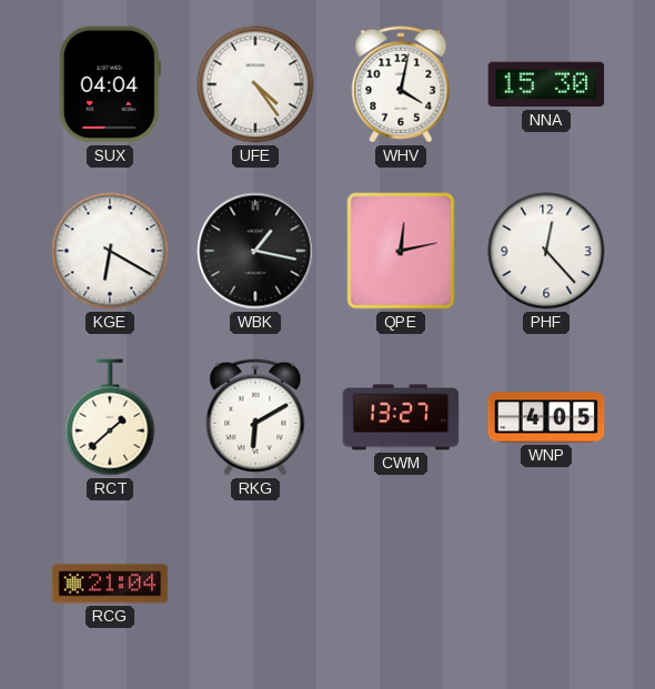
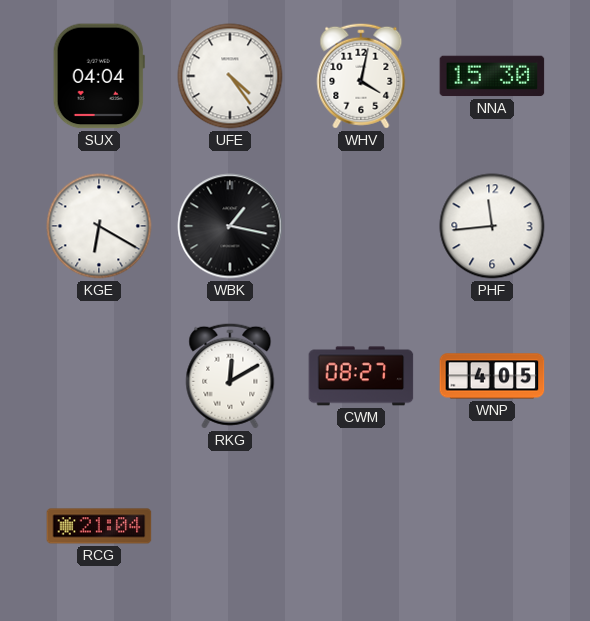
QPE: 12:13 -> none (401, 251)
PHF: 12:23 -> 11:44 (492, 226)
RCT: 1:38 -> none (110, 417)
RKG: 6:10 -> 12:10 (230, 376)
CWM: 13:27 -> 08:27 (361, 376)
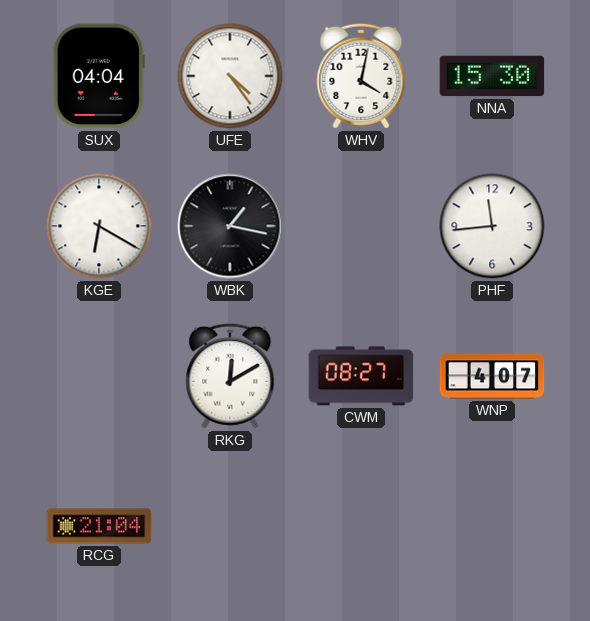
WNP: 4:05 -> 4:07 (492, 376)
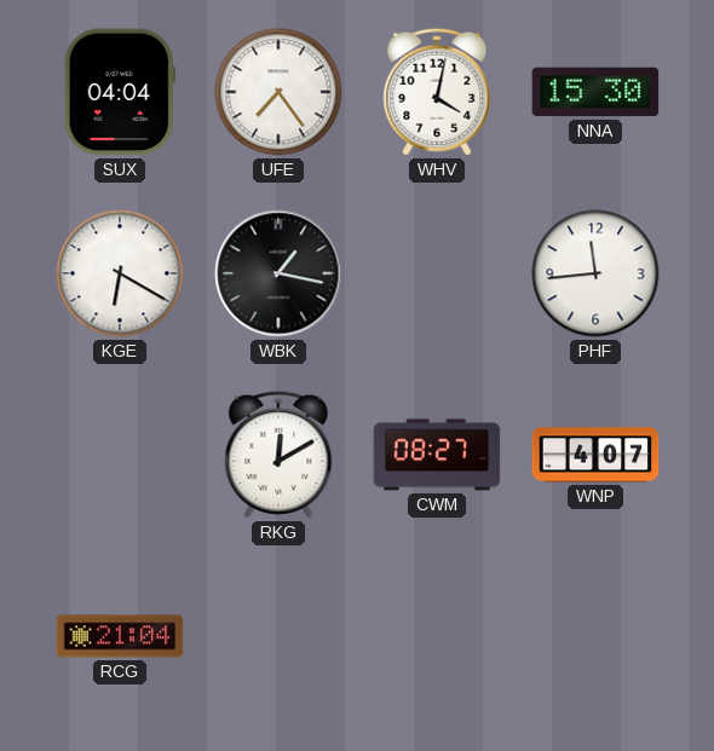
UFE: 4:24 -> 7:24 (278, 92)
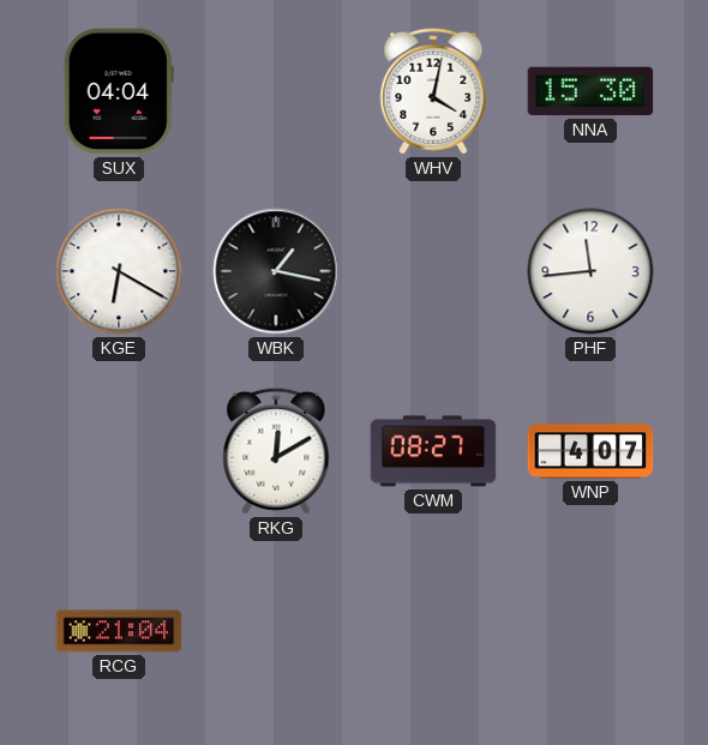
UFE: 7:24 -> none (278, 92)
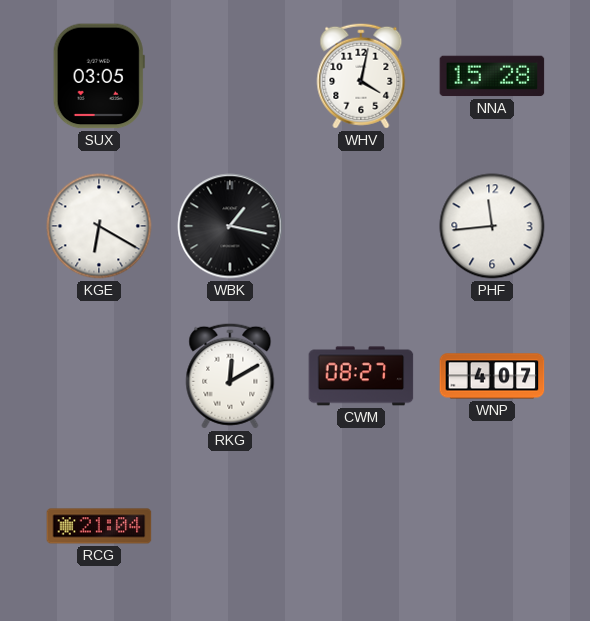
SUX: 04:04 -> 03:05 (99, 76)
NNA: 15:30 -> 15:28 (492, 76)
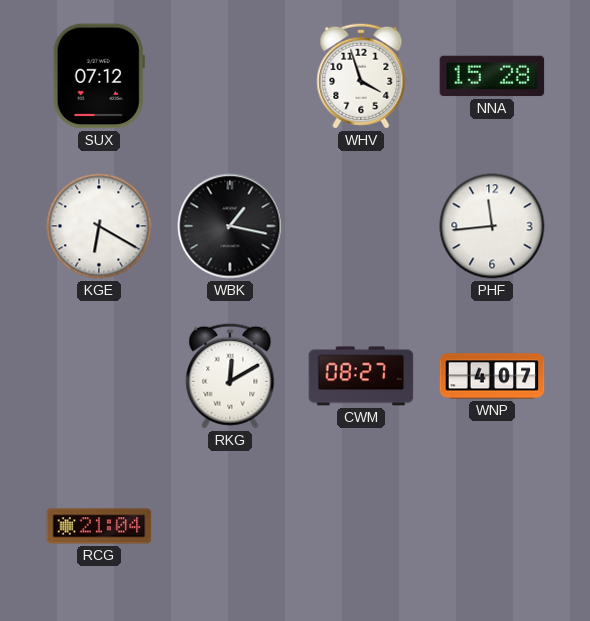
SUX: 03:05 -> 07:12 (99, 76)
WHV: 4:02 -> 3:57 (361, 76)
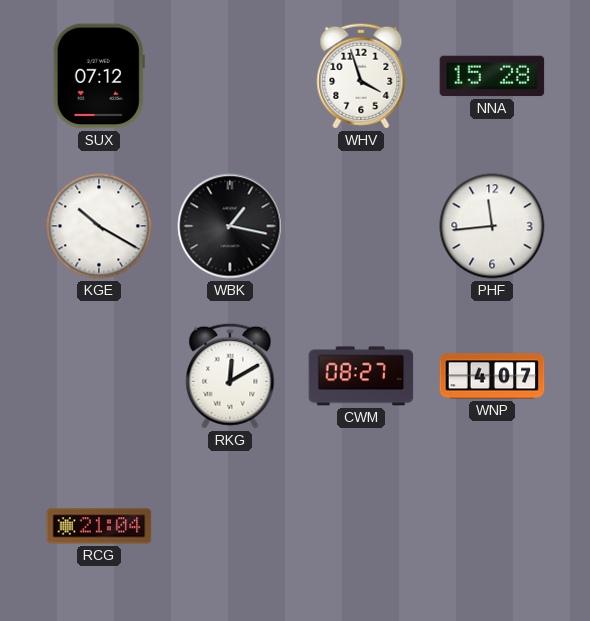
KGE: 6:20 -> 10:20 (99, 226)
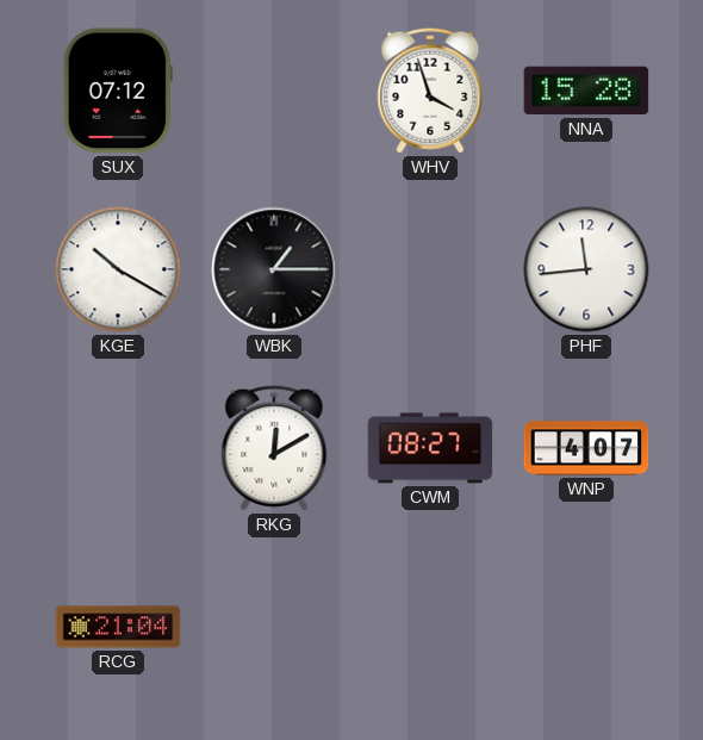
WBK: 1:17 -> 1:15 (274, 269)
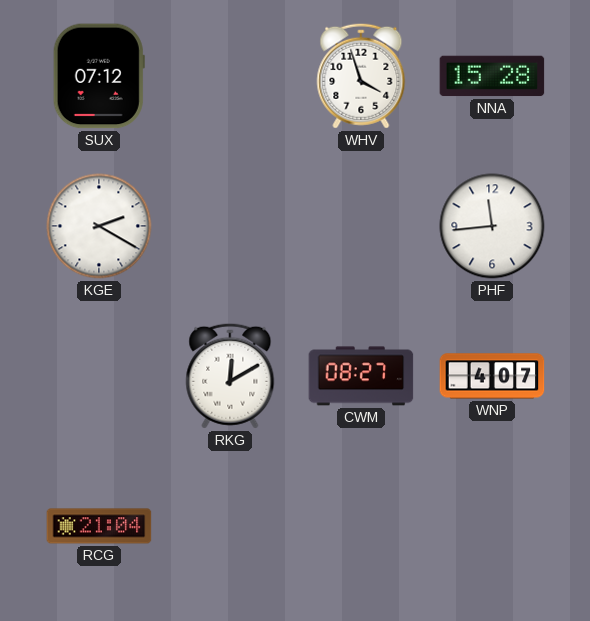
KGE: 10:20 -> 2:20 (99, 226)
WBK: 1:15 -> none (274, 269)
